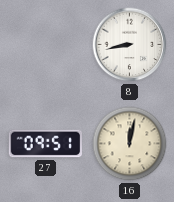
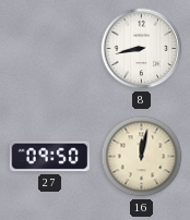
27: 09:51 -> 09:50 (49, 157)
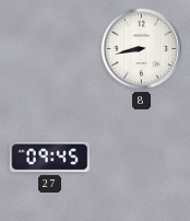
27: 09:50 -> 09:45 (49, 158)
16: 12:02 -> none (142, 157)
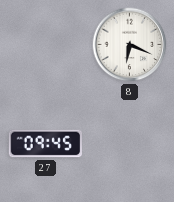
8: 8:43 -> 6:19 (130, 45)
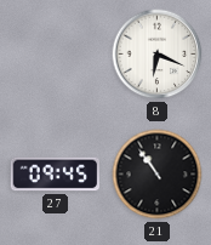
21: none -> 10:54 (158, 175)
